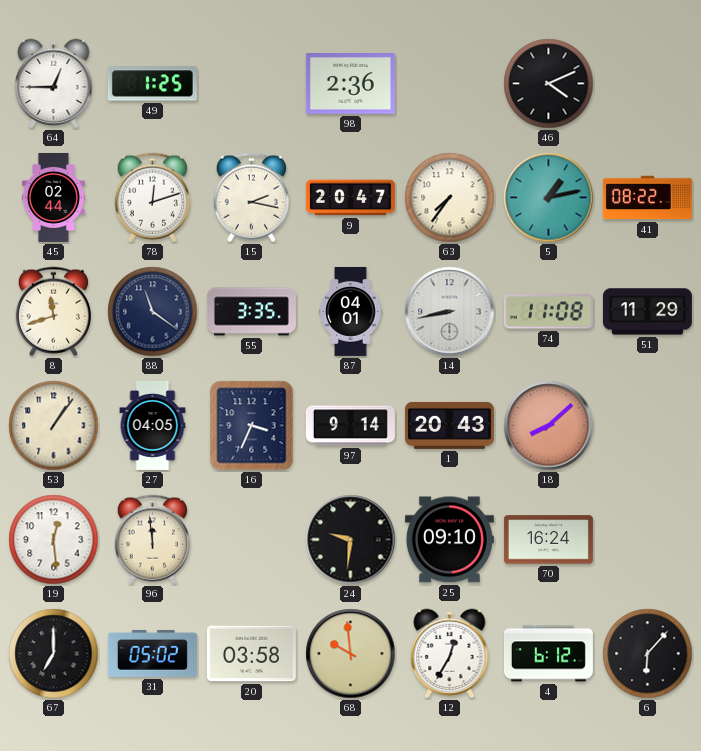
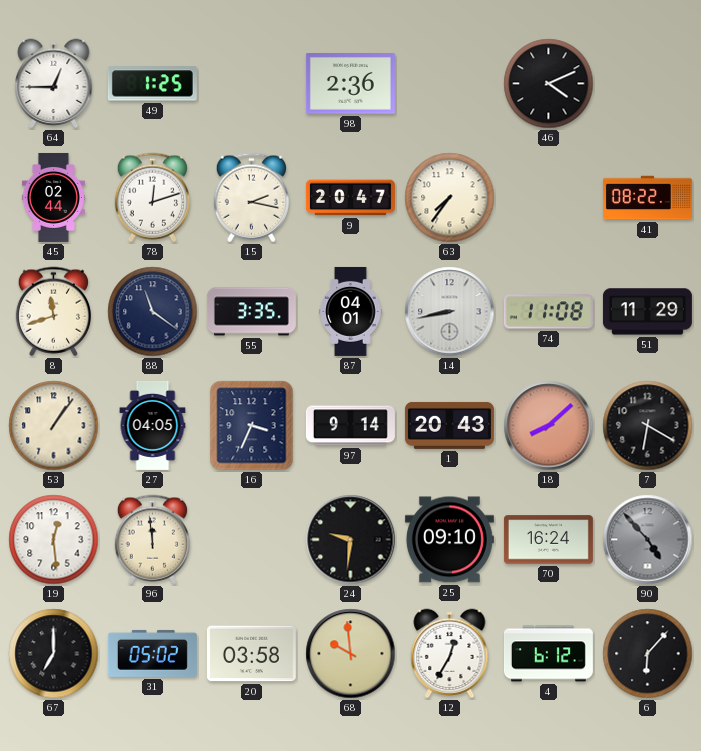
5: 1:13 -> none (549, 198)
7: none -> 6:20 (648, 426)
90: none -> 4:53 (648, 540)
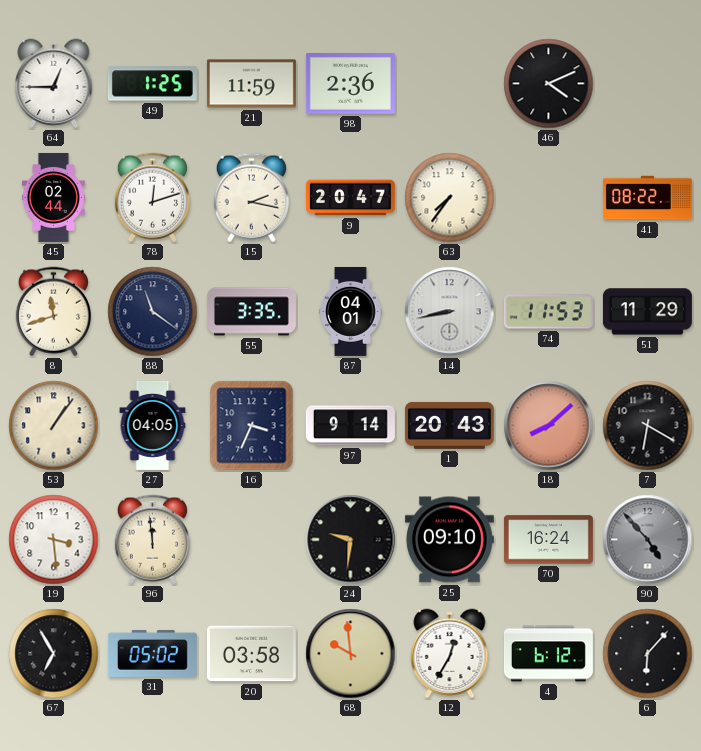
21: none -> 11:59 (251, 84)
74: 11:08 -> 11:53 (548, 312)
19: 12:29 -> 3:29 (54, 540)
67: 7:00 -> 6:55 (54, 654)
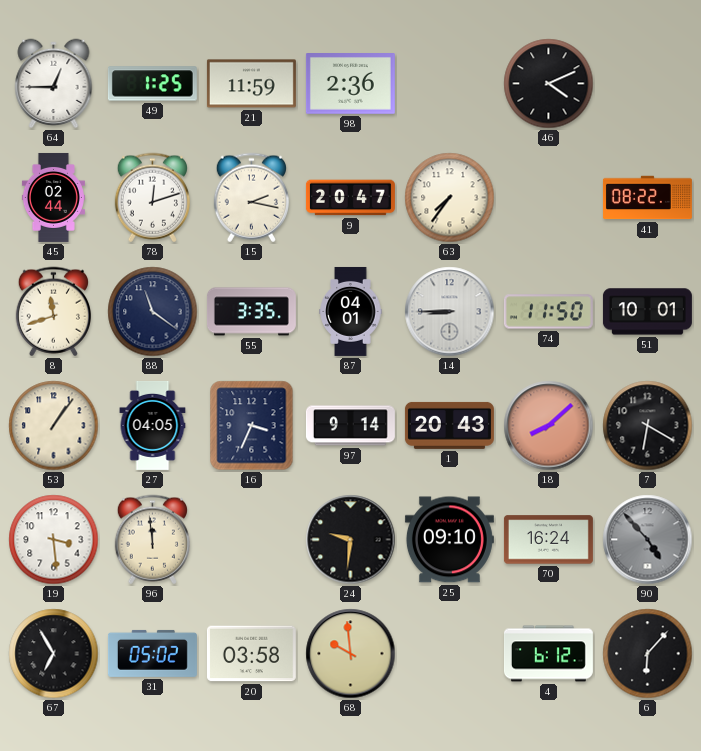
14: 8:43 -> 8:45 (450, 312)
74: 11:53 -> 11:50 (548, 312)
51: 11:29 -> 10:01 (647, 312)
12: 12:35 -> none (450, 654)
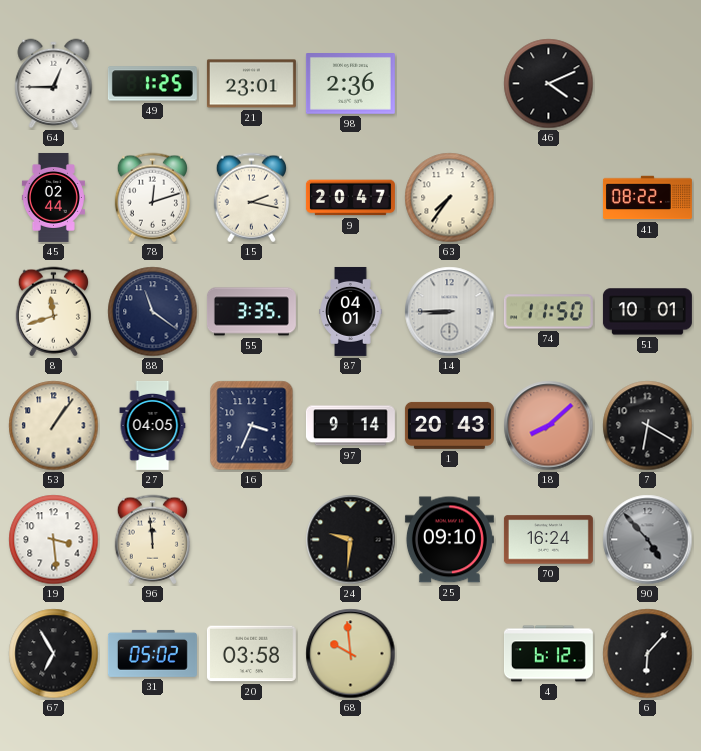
21: 11:59 -> 23:01 (251, 84)
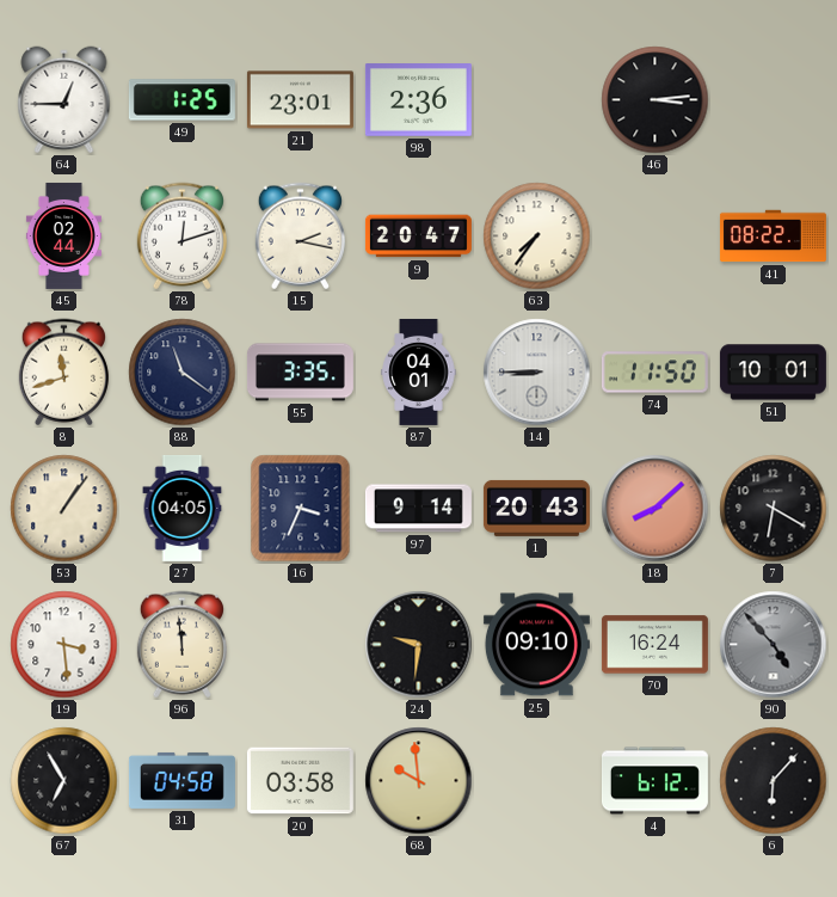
46: 4:11 -> 3:14 (656, 100)
31: 05:02 -> 04:58 (181, 780)
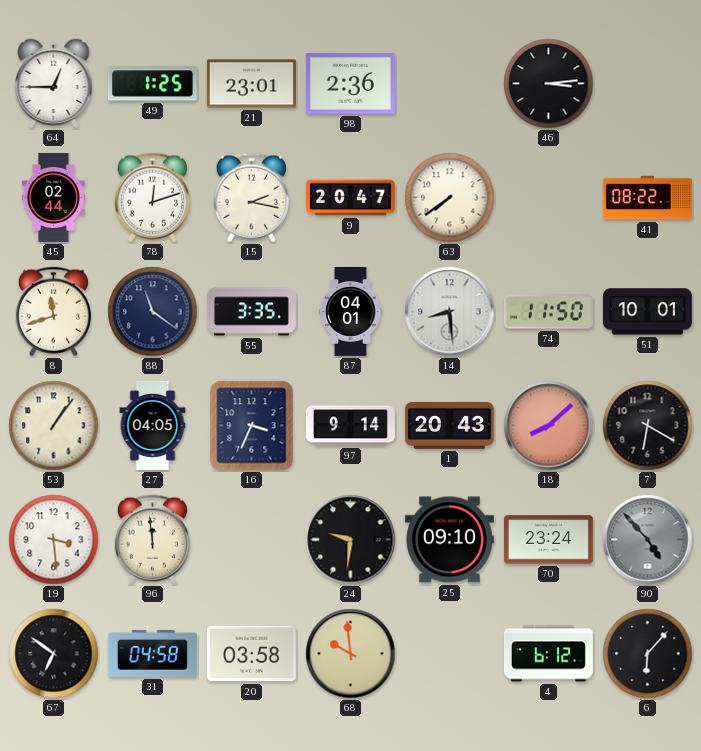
63: 7:36 -> 7:39 (450, 198)
14: 8:45 -> 8:29 (450, 312)
70: 16:24 -> 23:24 (548, 540)
67: 6:55 -> 6:51 (54, 654)
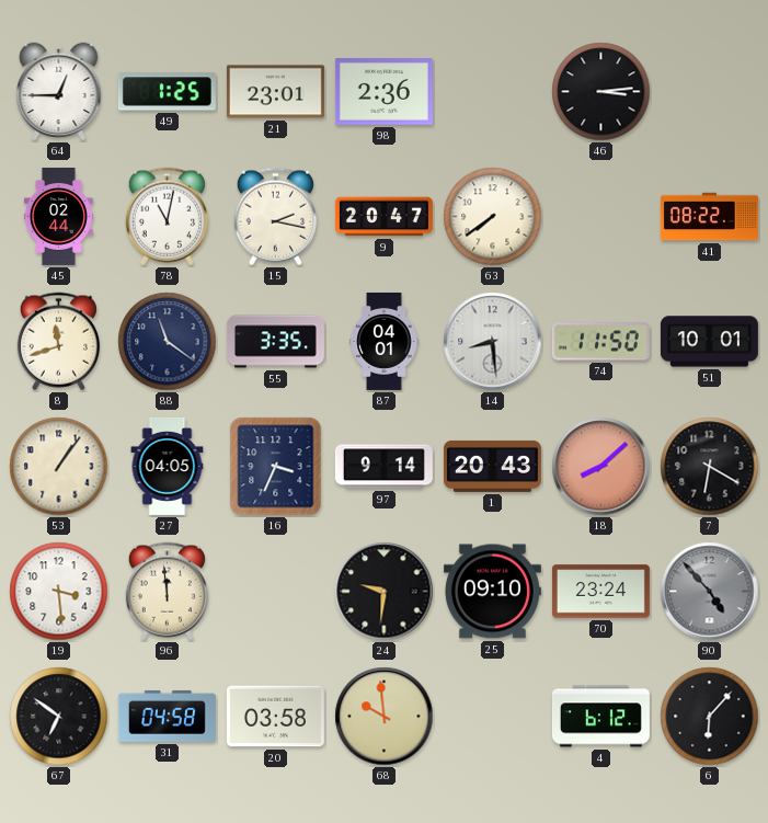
78: 12:12 -> 11:02 (167, 217)
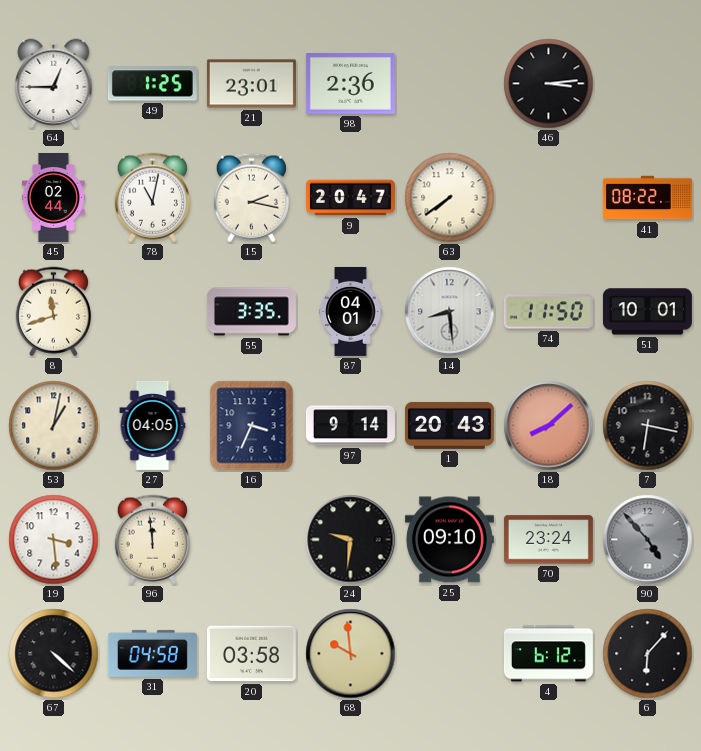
88: 11:21 -> none (168, 342)
53: 1:06 -> 1:02 (54, 426)
7: 6:20 -> 6:17 (648, 426)
67: 6:51 -> 4:22 (54, 654)
